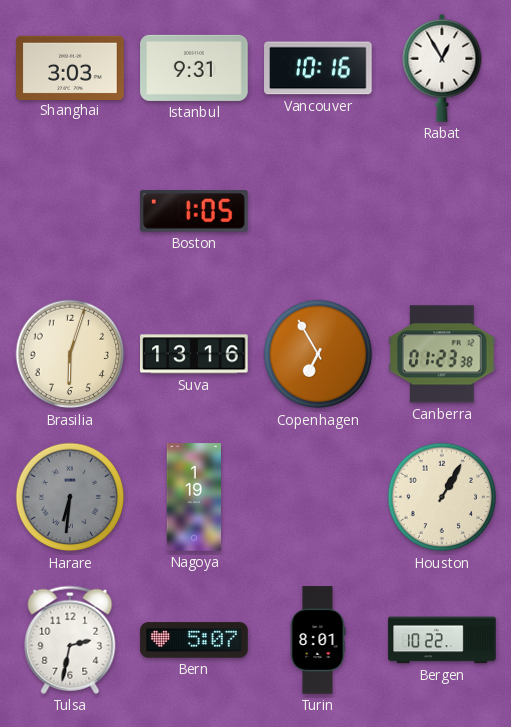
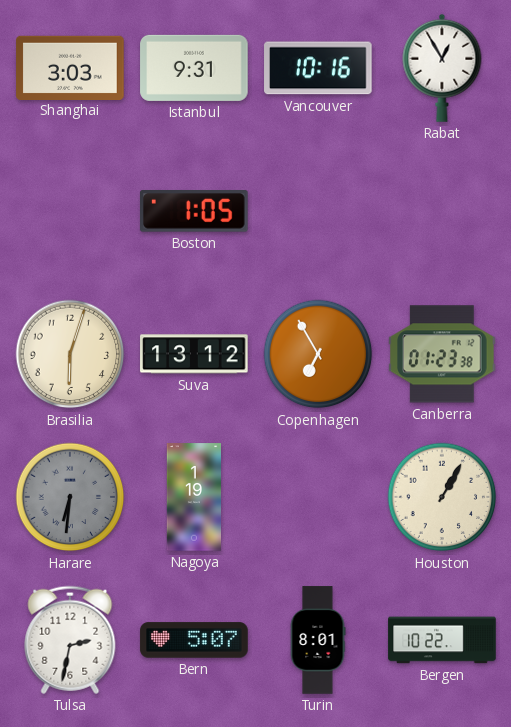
Suva: 13:16 -> 13:12 (194, 354)
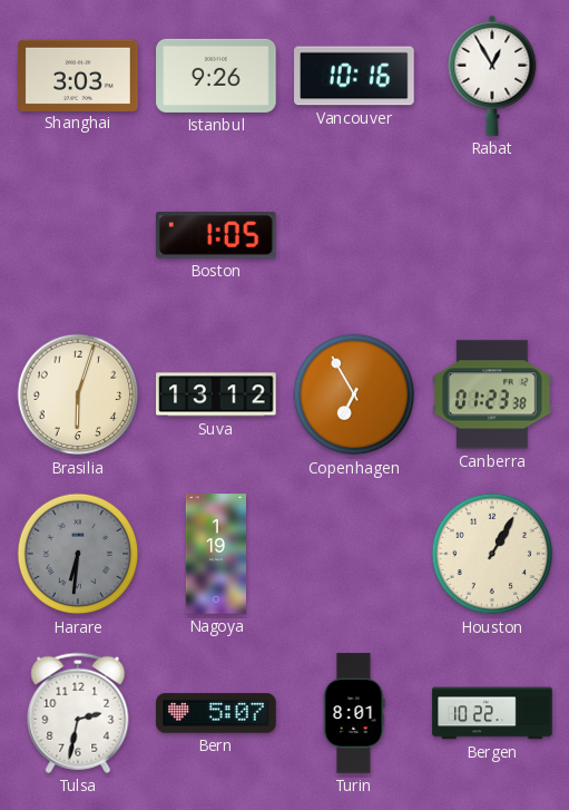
Istanbul: 9:31 -> 9:26 (216, 76)
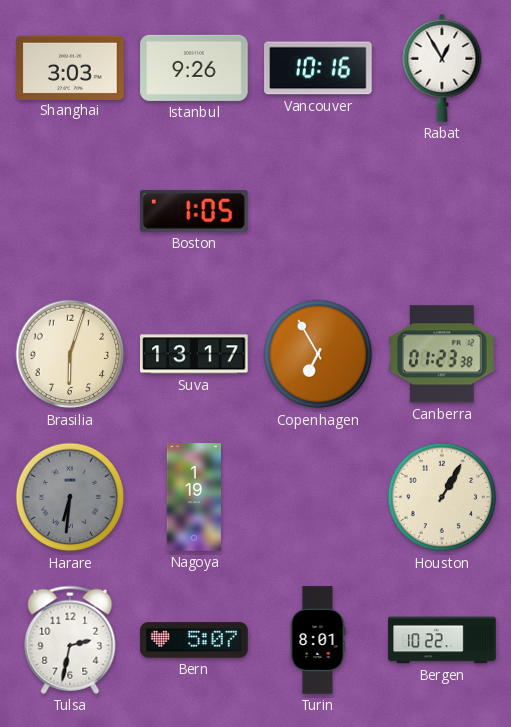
Suva: 13:12 -> 13:17 (194, 354)
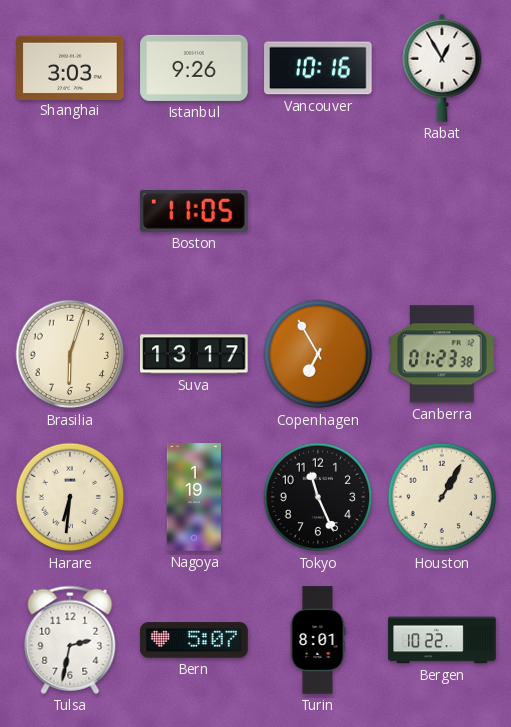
Boston: 1:05 -> 11:05 (195, 212)
Harare dial: grey -> cream (70, 497)
Tokyo: none -> 11:26 (318, 497)
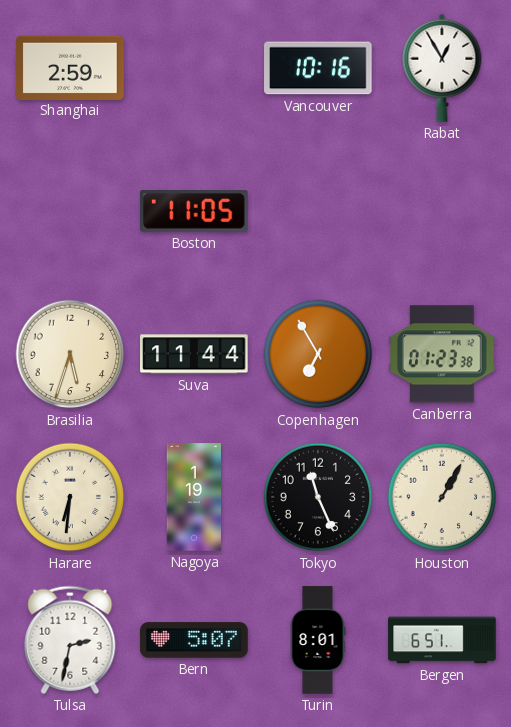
Shanghai: 3:03 -> 2:59 (70, 67)
Istanbul: 9:26 -> none (194, 68)
Brasilia: 6:03 -> 5:33 (70, 354)
Suva: 13:17 -> 11:44 (194, 354)
Bergen: 10:22 -> 6:51 (442, 640)
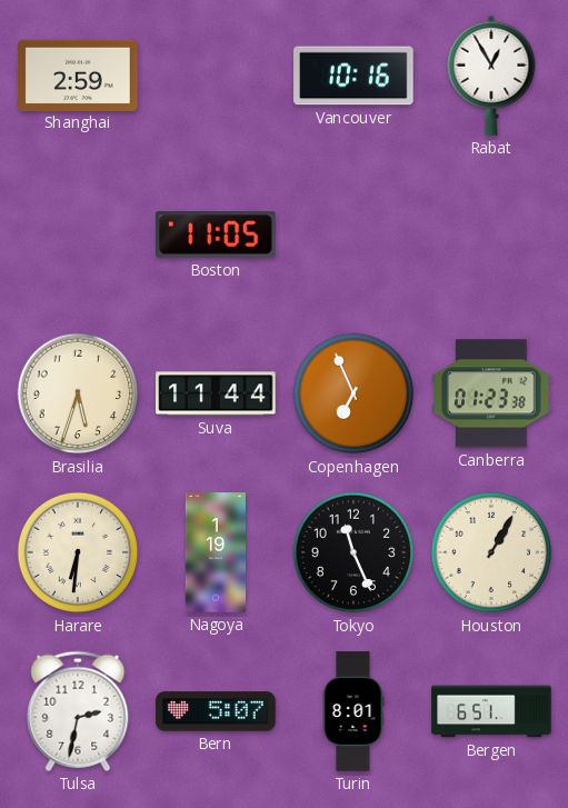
Copenhagen: 6:55 -> 6:56 (353, 393)
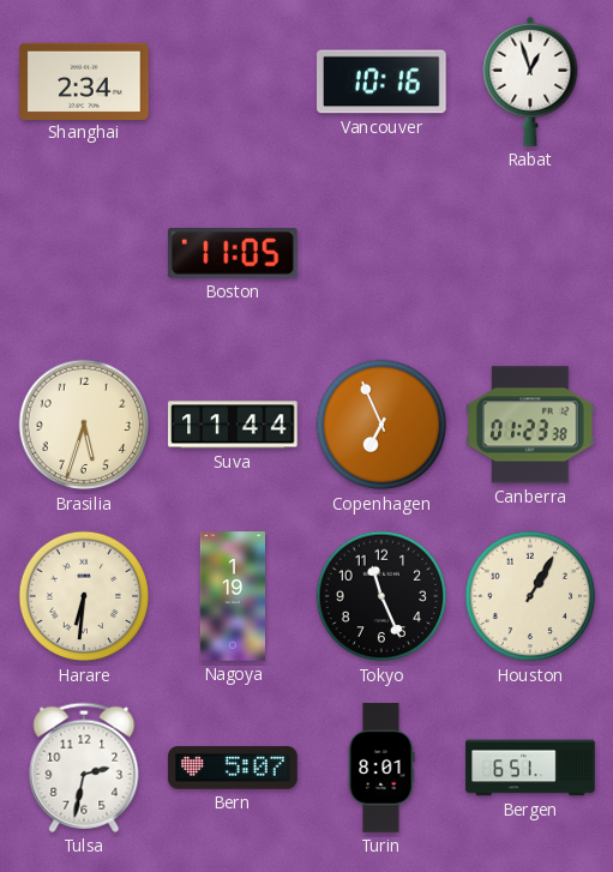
Shanghai: 2:59 -> 2:34 (84, 80)
Rabat: 12:55 -> 12:57 (530, 82)
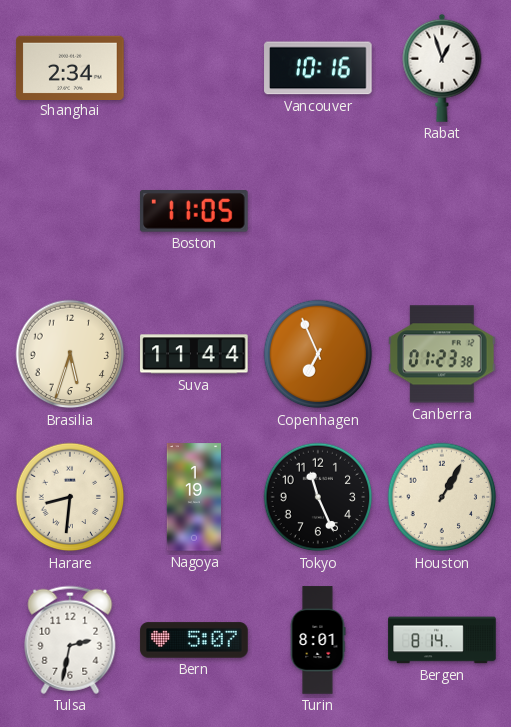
Harare: 6:31 -> 8:31 (70, 497)
Bergen: 6:51 -> 8:14 (442, 640)
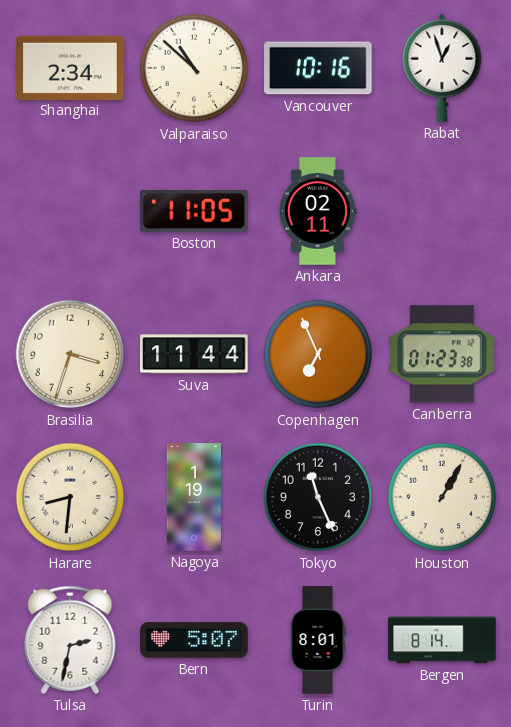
Valparaiso: none -> 10:52 (194, 68)
Ankara: none -> 02:11 (318, 211)
Brasilia: 5:33 -> 3:33 (70, 354)
